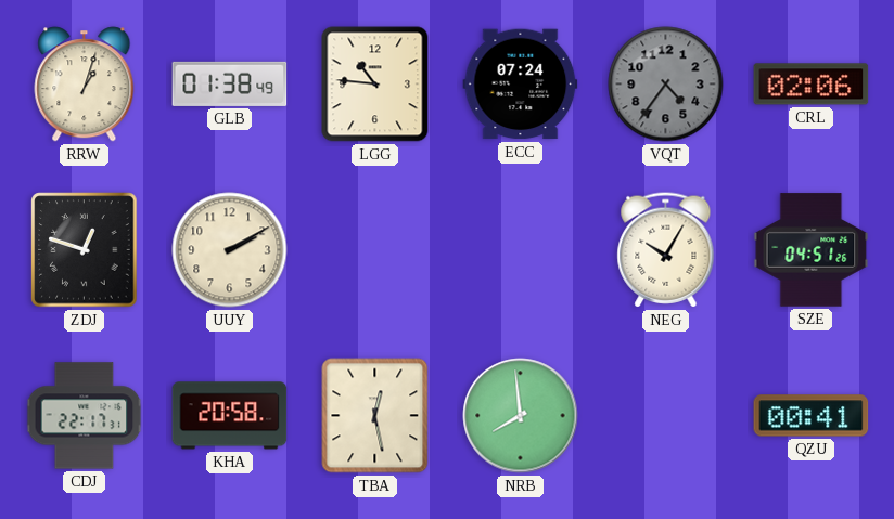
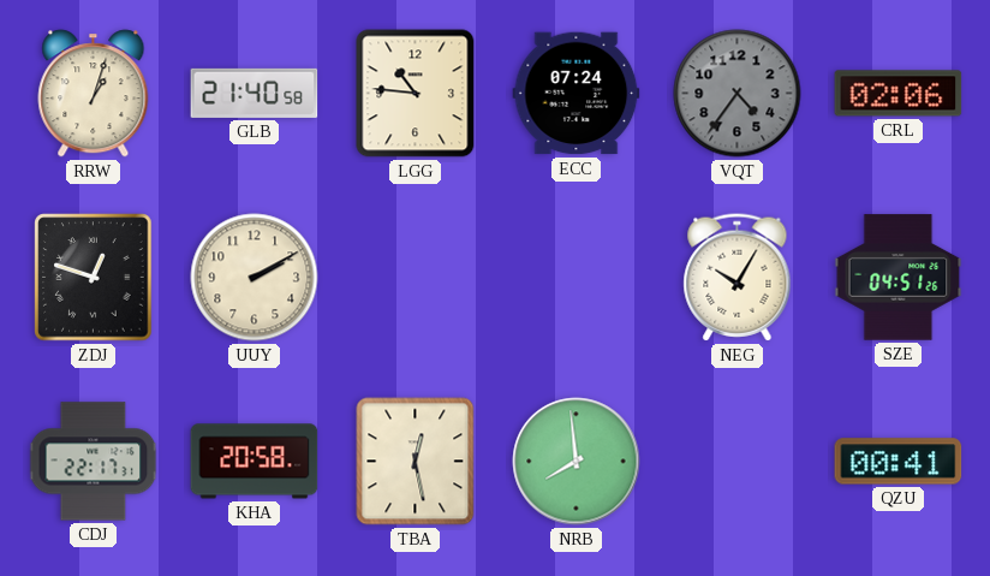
GLB: 01:38 -> 21:40 (255, 93)
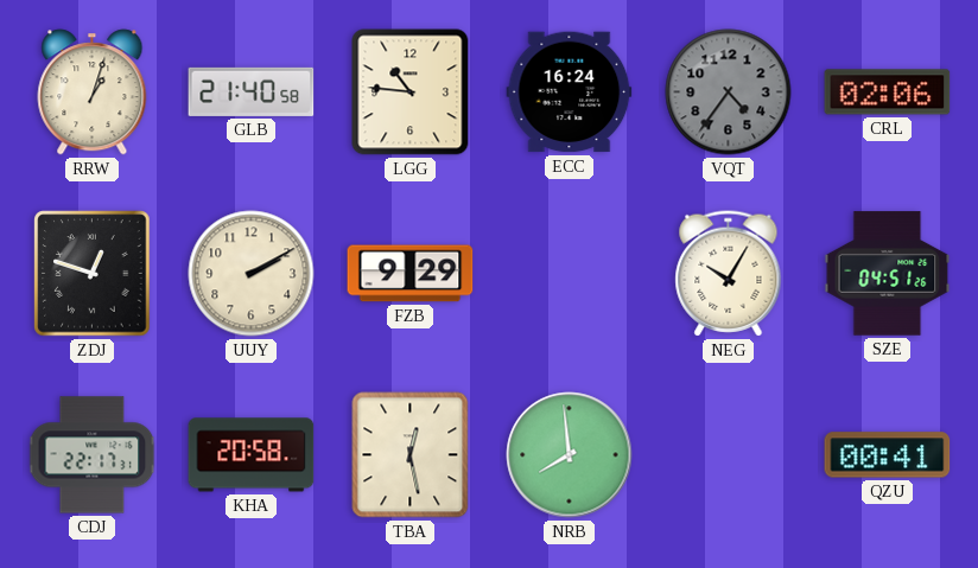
ECC: 07:24 -> 16:24 (570, 92)
FZB: none -> 9:29 (411, 274)
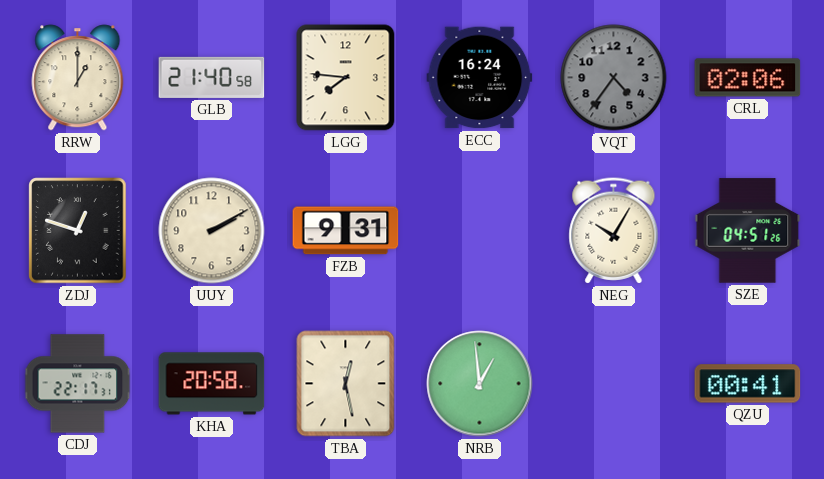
RRW: 1:03 -> 1:00 (78, 78)
LGG: 10:46 -> 7:46 (346, 78)
FZB: 9:29 -> 9:31 (346, 231)
NRB: 7:59 -> 12:59 (480, 384)
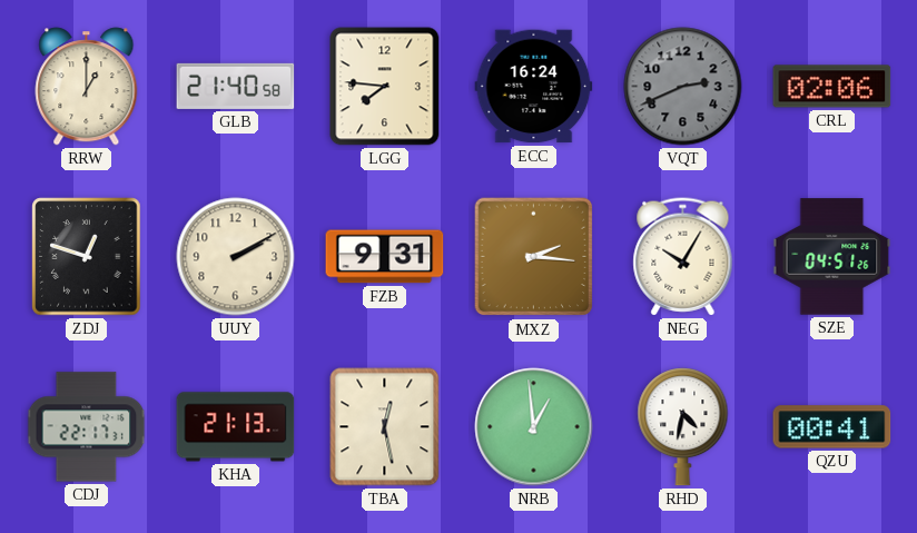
VQT: 4:36 -> 2:41 (683, 87)
MXZ: none -> 2:16 (534, 257)
KHA: 20:58 -> 21:13 (236, 427)
RHD: none -> 4:32 (683, 427)
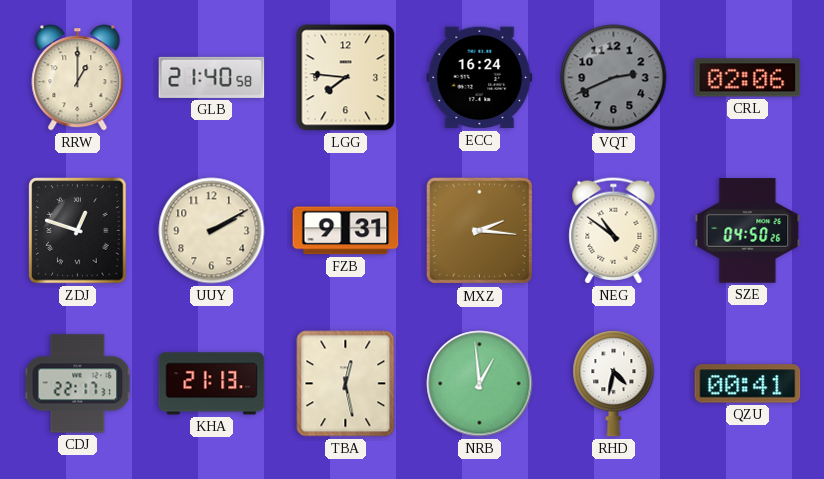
NEG: 10:05 -> 10:51 (614, 231)
SZE: 04:51 -> 04:50 (748, 231)
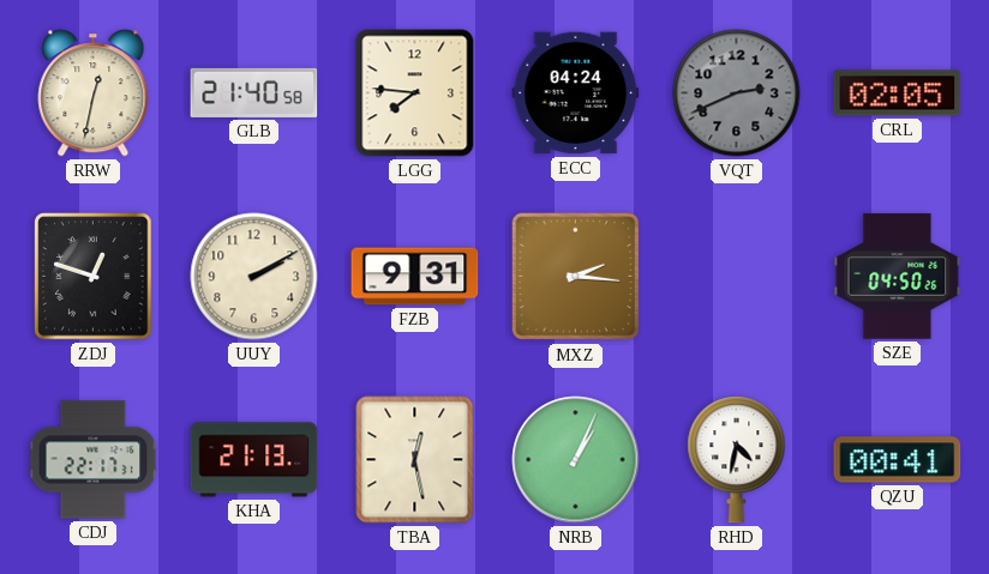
RRW: 1:00 -> 12:32 (94, 93)
ECC: 16:24 -> 04:24 (576, 93)
CRL: 02:06 -> 02:05 (898, 93)
NEG: 10:51 -> none (614, 231)
NRB: 12:59 -> 1:04 (576, 460)
